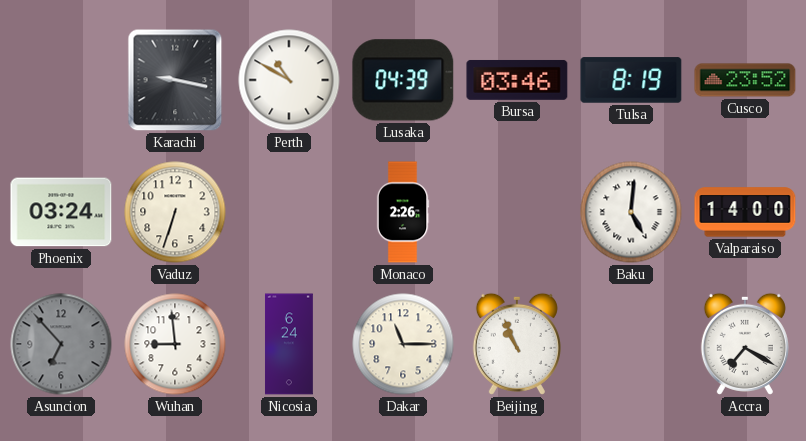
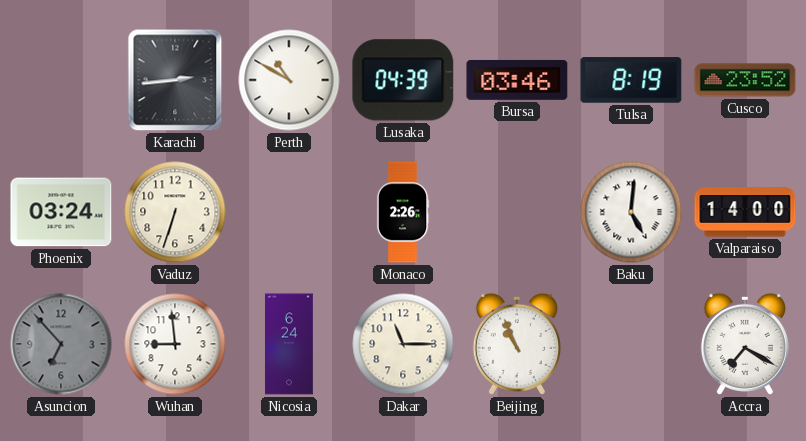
Karachi: 9:17 -> 2:44 (175, 80)
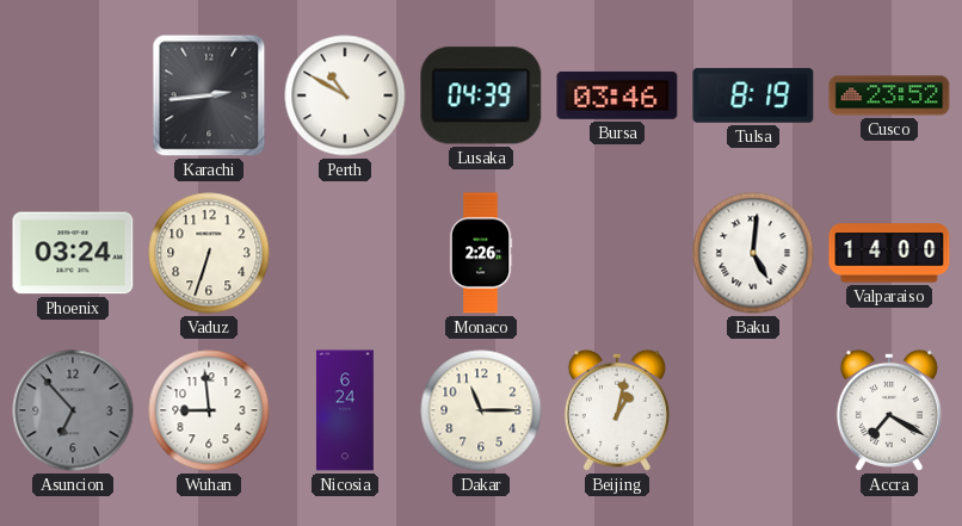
Beijing: 10:56 -> 1:02 (617, 410)
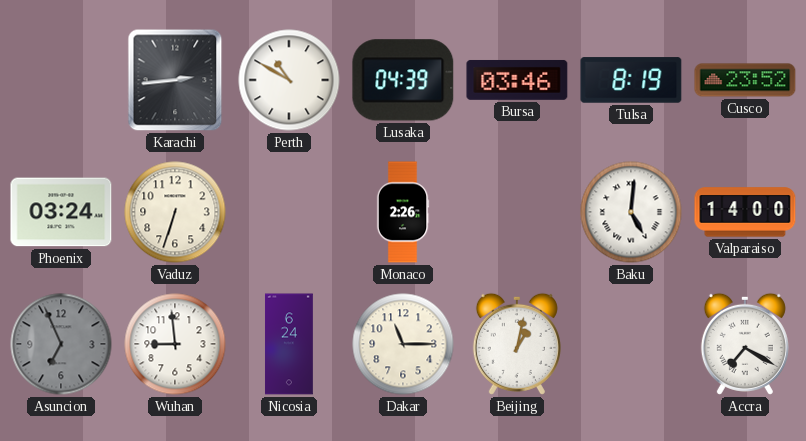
Asuncion: 6:53 -> 6:56 (61, 344)
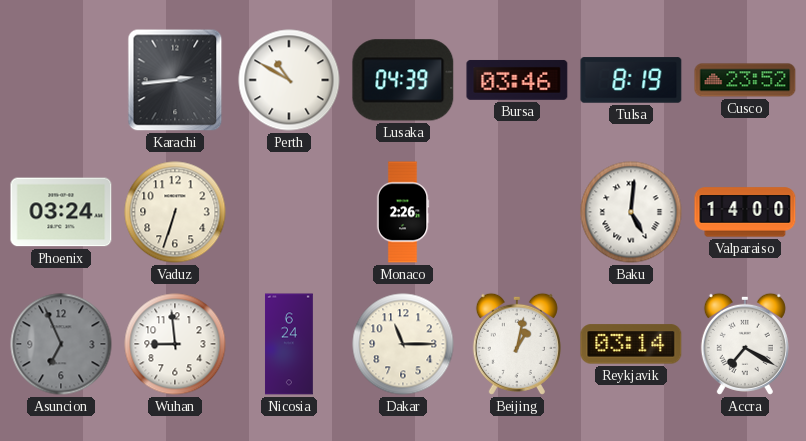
Reykjavik: none -> 03:14 (631, 344)
